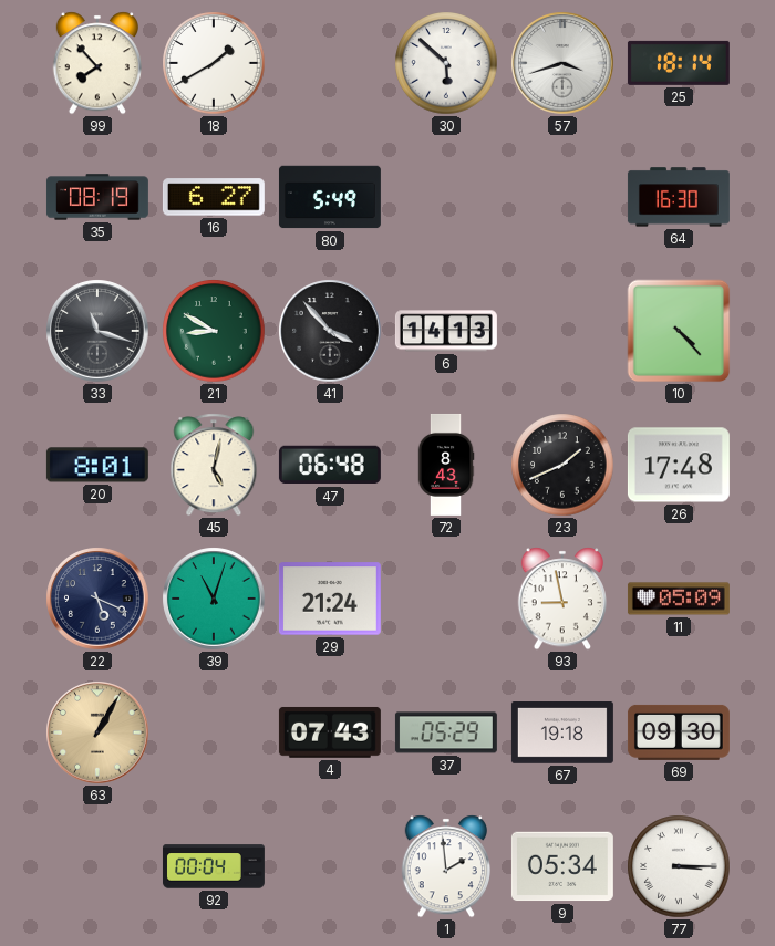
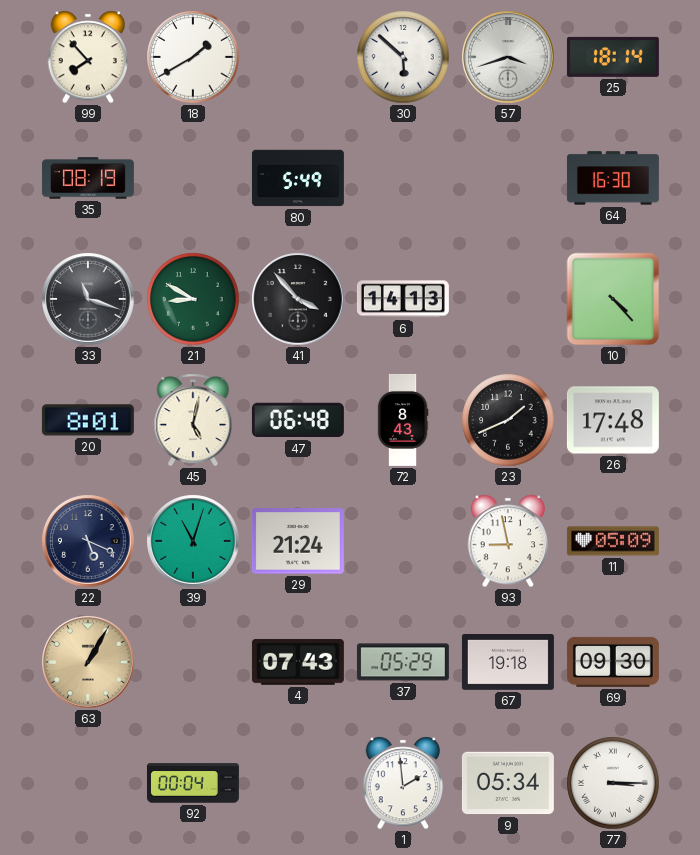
16: 6:27 -> none (214, 197)
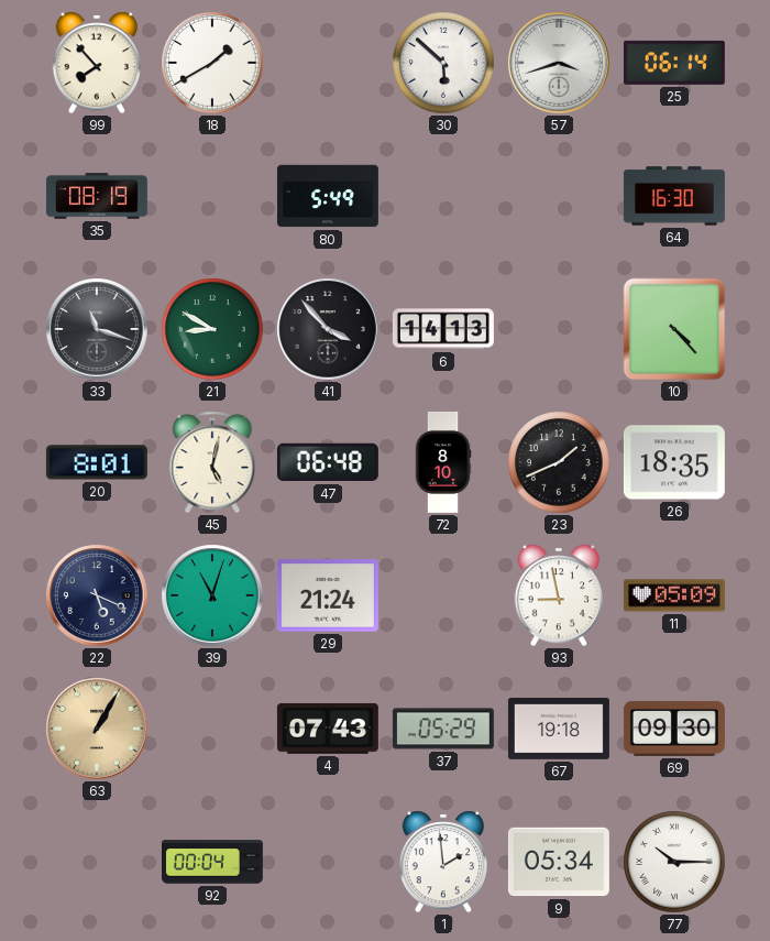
25: 18:14 -> 06:14 (674, 63)
72: 8:43 -> 8:10 (443, 462)
26: 17:48 -> 18:35 (674, 462)
77: 3:15 -> 10:15 (674, 862)
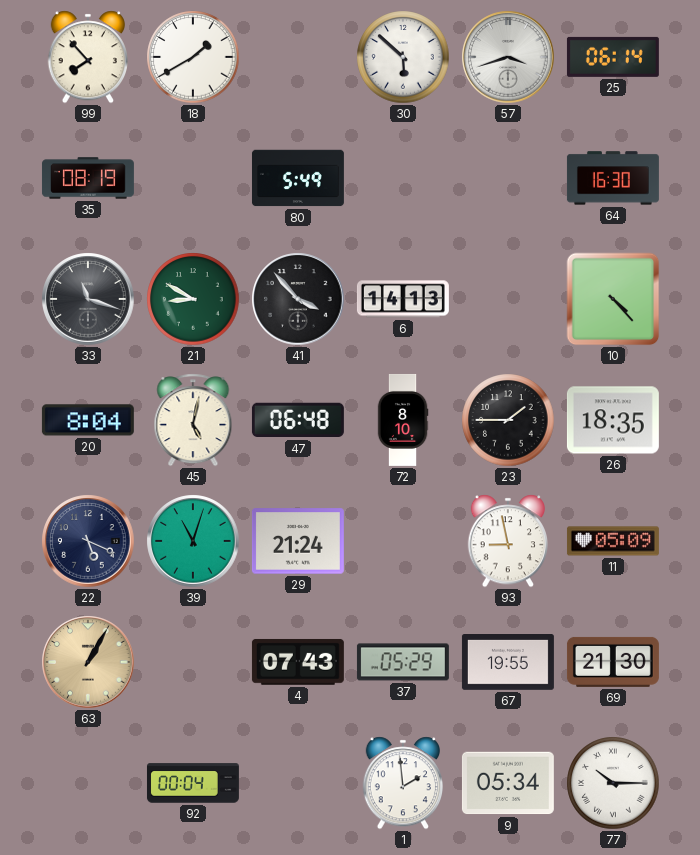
20: 8:01 -> 8:04 (88, 420)
23: 1:41 -> 1:45 (508, 420)
67: 19:18 -> 19:55 (508, 663)
69: 09:30 -> 21:30 (613, 662)
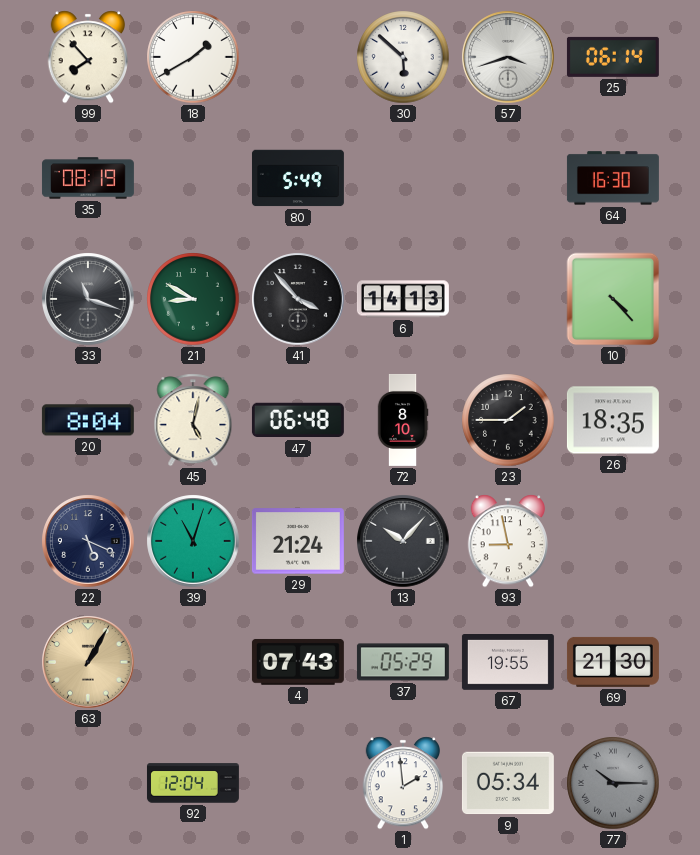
13: none -> 10:07 (403, 541)
11: 05:09 -> none (613, 541)
92: 00:04 -> 12:04 (193, 783)
77 dial: white -> grey (613, 783)
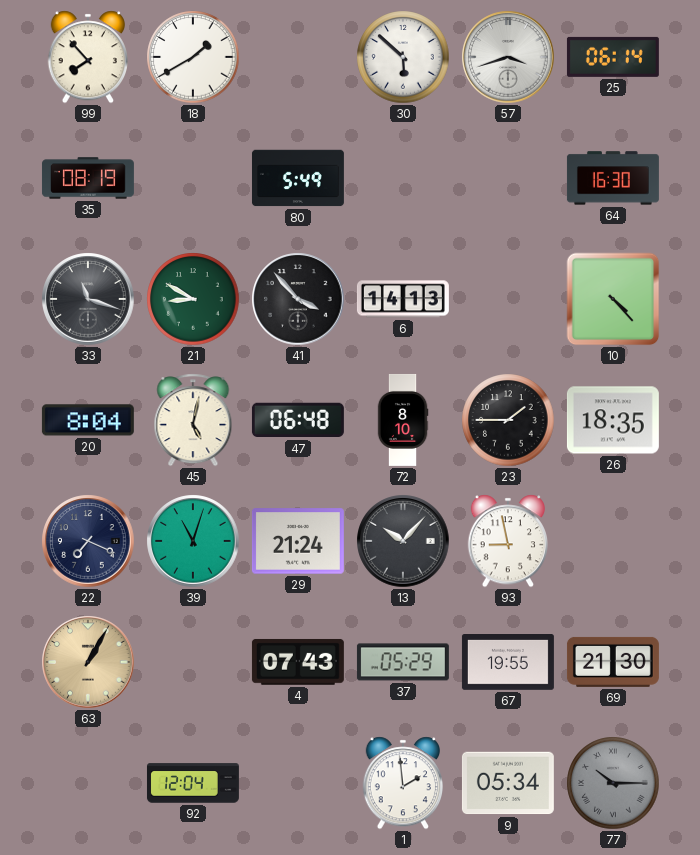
22: 5:19 -> 7:19 (88, 541)
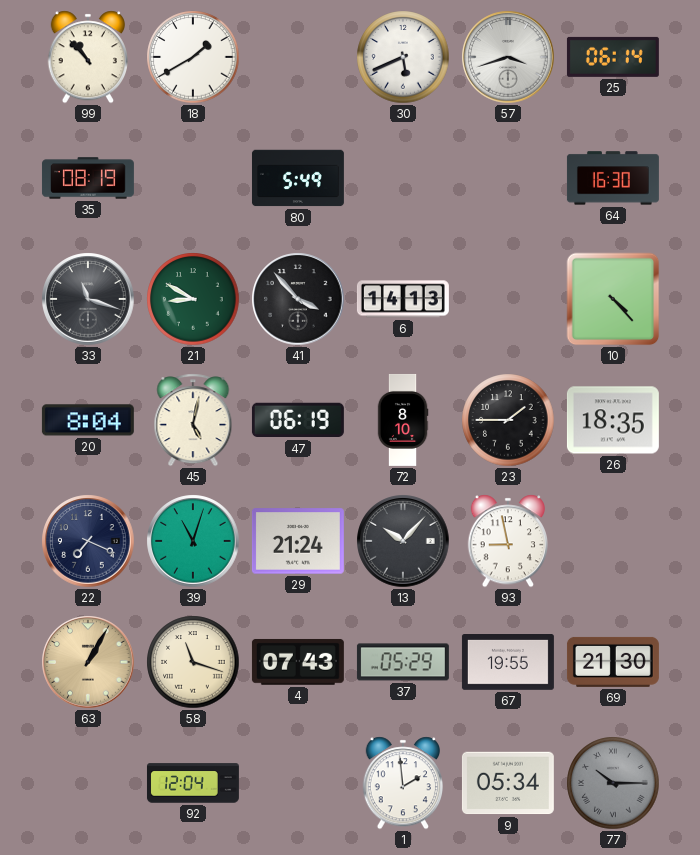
99: 7:53 -> 10:53 (87, 57)
30: 5:52 -> 5:41 (403, 57)
47: 06:48 -> 06:19 (298, 420)
58: none -> 11:18 (193, 662)
